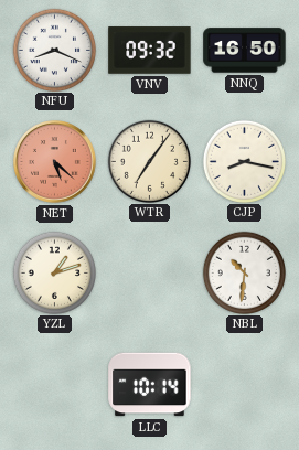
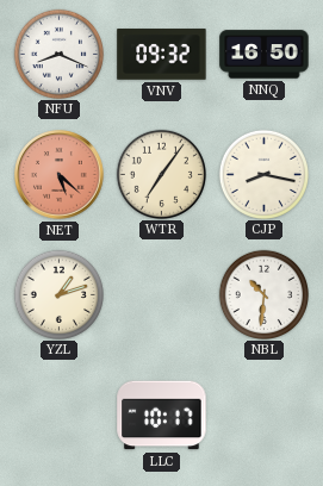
LLC: 10:14 -> 10:17 (162, 416)
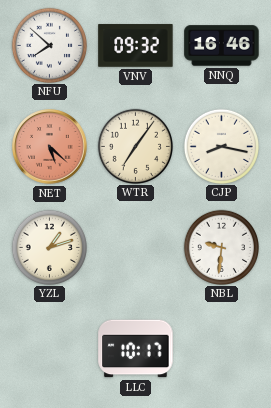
NFU: 8:19 -> 7:52 (49, 45)
NNQ: 16:50 -> 16:46 (222, 46)
NBL: 10:31 -> 9:31 (221, 247)
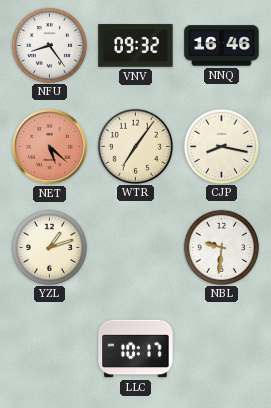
NFU: 7:52 -> 8:24 (49, 45)
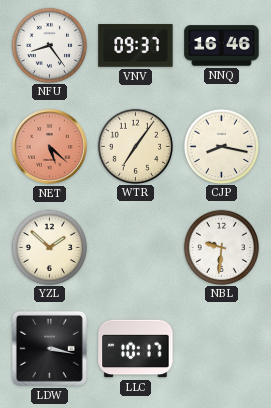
VNV: 09:32 -> 09:37 (136, 46)
YZL: 1:12 -> 1:52 (49, 247)
LDW: none -> 3:17 (49, 348)
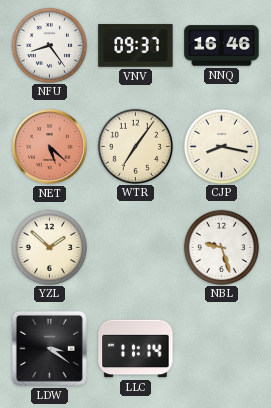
NBL: 9:31 -> 9:27 (221, 247)
LDW: 3:17 -> 3:21 (49, 348)
LLC: 10:17 -> 11:14 (136, 349)
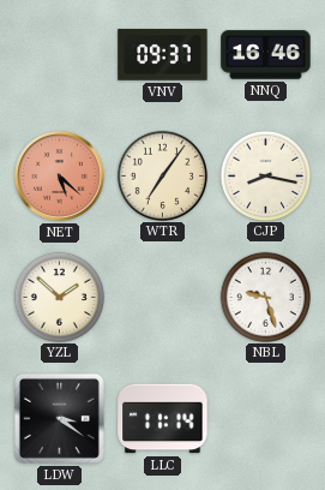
NFU: 8:24 -> none (49, 45)
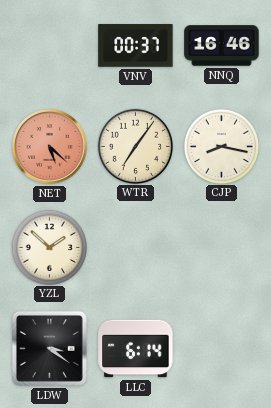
VNV: 09:37 -> 00:37 (136, 46)
NBL: 9:27 -> none (265, 297)
LLC: 11:14 -> 6:14 (136, 349)
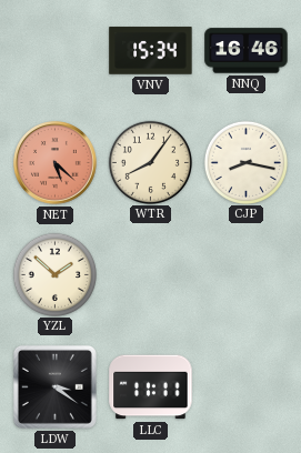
VNV: 00:37 -> 15:34 (151, 51)
WTR: 7:06 -> 8:06 (150, 162)
LLC: 6:14 -> 11:11 (151, 387)
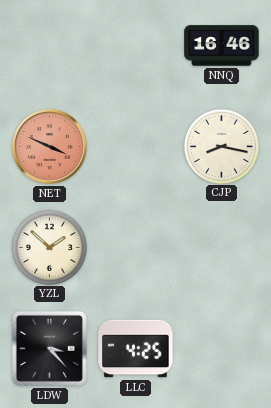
VNV: 15:34 -> none (151, 51)
NET: 5:22 -> 3:49 (50, 147)
WTR: 8:06 -> none (150, 162)
LDW: 3:21 -> 3:23 (49, 348)
LLC: 11:11 -> 4:25 (136, 349)
